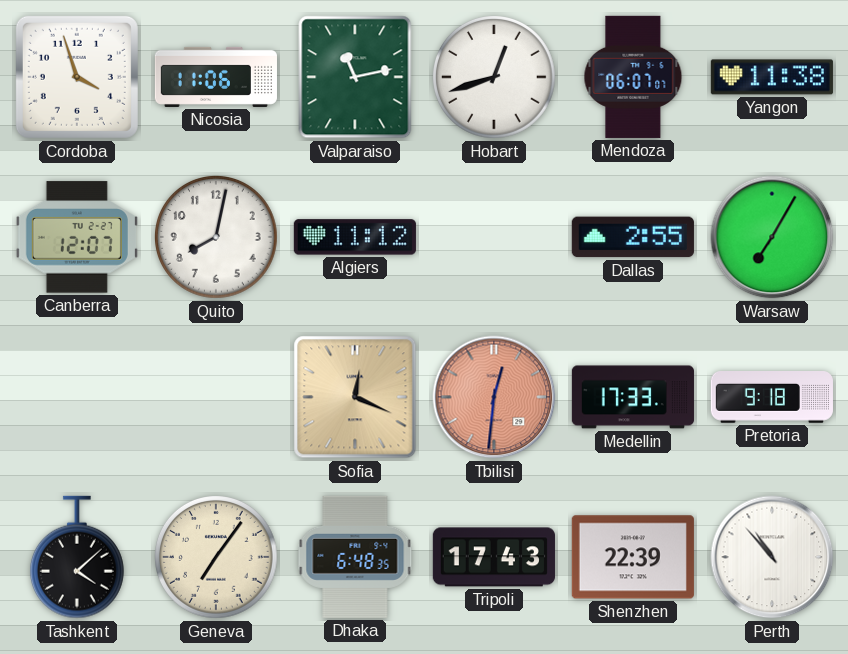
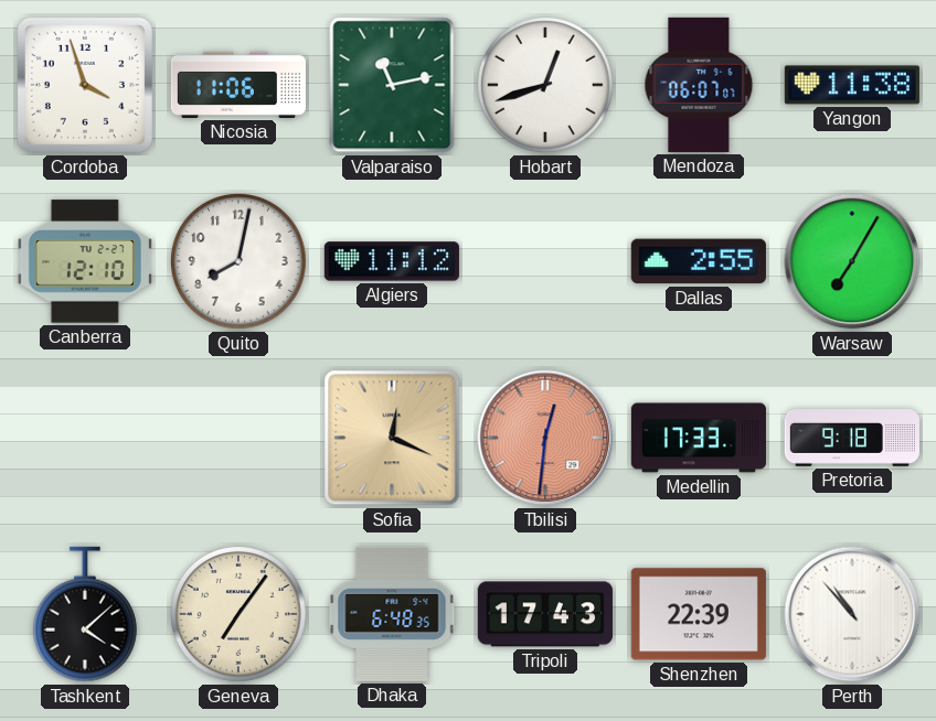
Canberra: 12:07 -> 12:10 (85, 261)
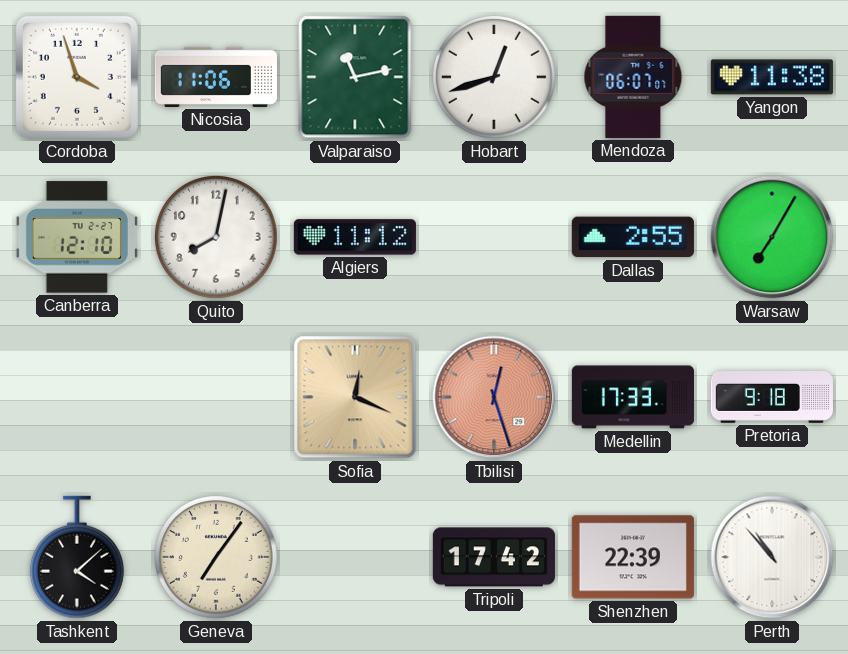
Tbilisi: 12:31 -> 12:27 (494, 397)
Dhaka: 6:48 -> none (392, 614)
Tripoli: 17:43 -> 17:42 (494, 557)
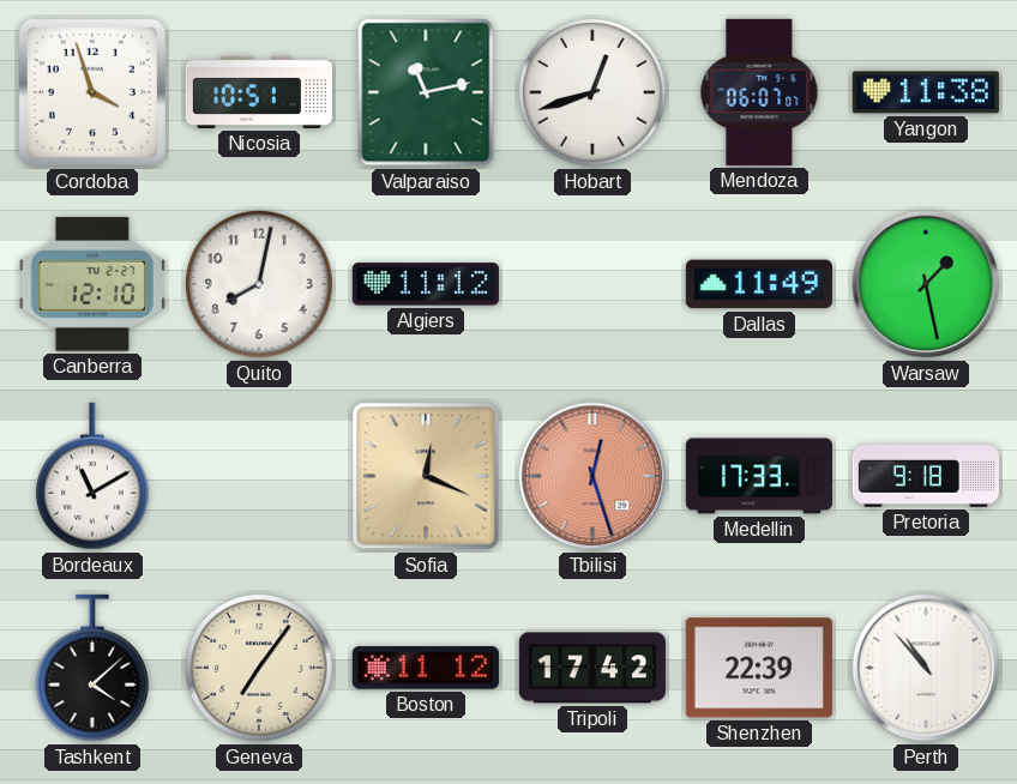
Nicosia: 11:06 -> 10:51 (258, 92)
Dallas: 2:55 -> 11:49 (759, 284)
Warsaw: 7:05 -> 1:28 (926, 284)
Bordeaux: none -> 11:10 (92, 476)
Boston: none -> 11:12 (426, 668)
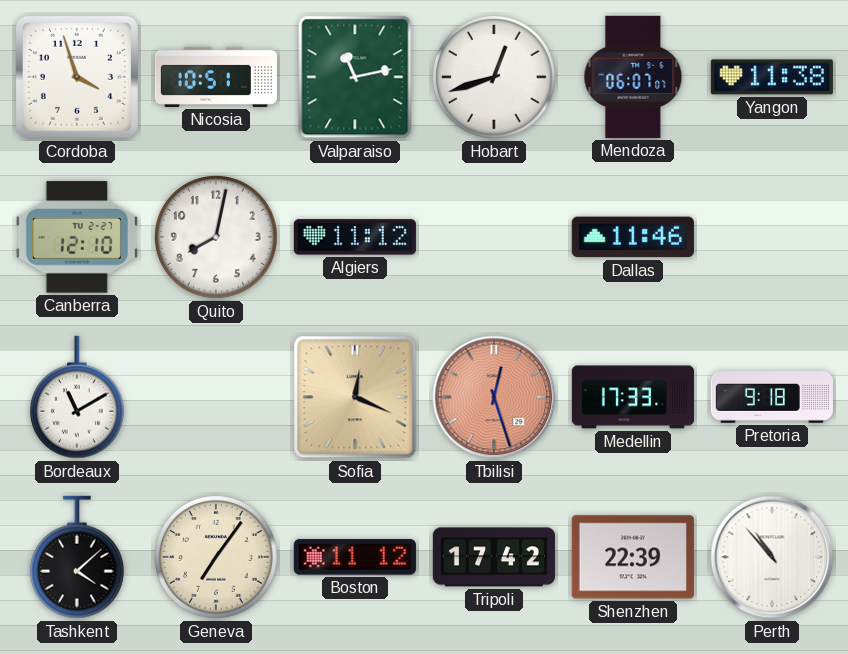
Dallas: 11:49 -> 11:46 (633, 237)
Warsaw: 1:28 -> none (926, 284)
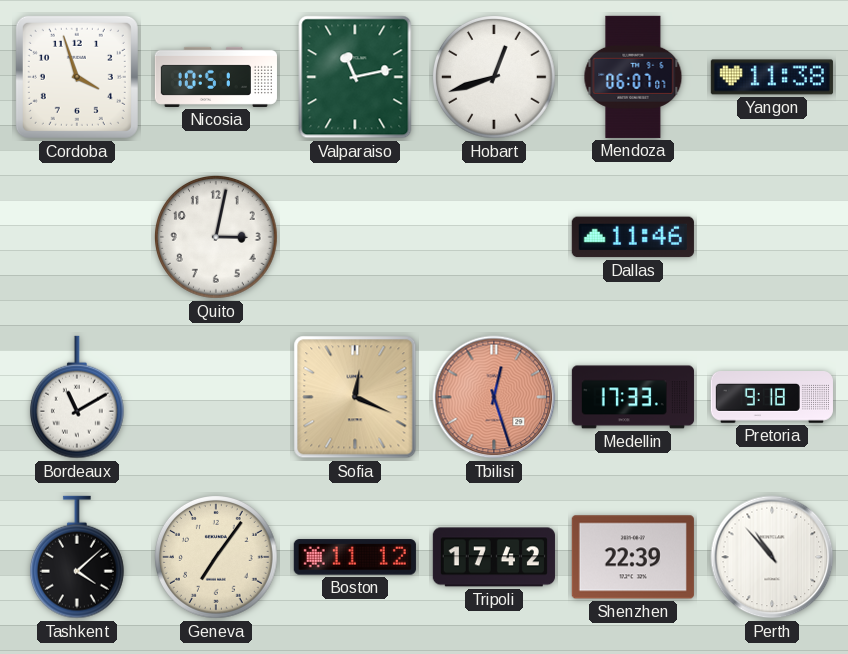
Canberra: 12:10 -> none (77, 237)
Quito: 8:02 -> 3:02 (217, 238)
Algiers: 11:12 -> none (355, 237)
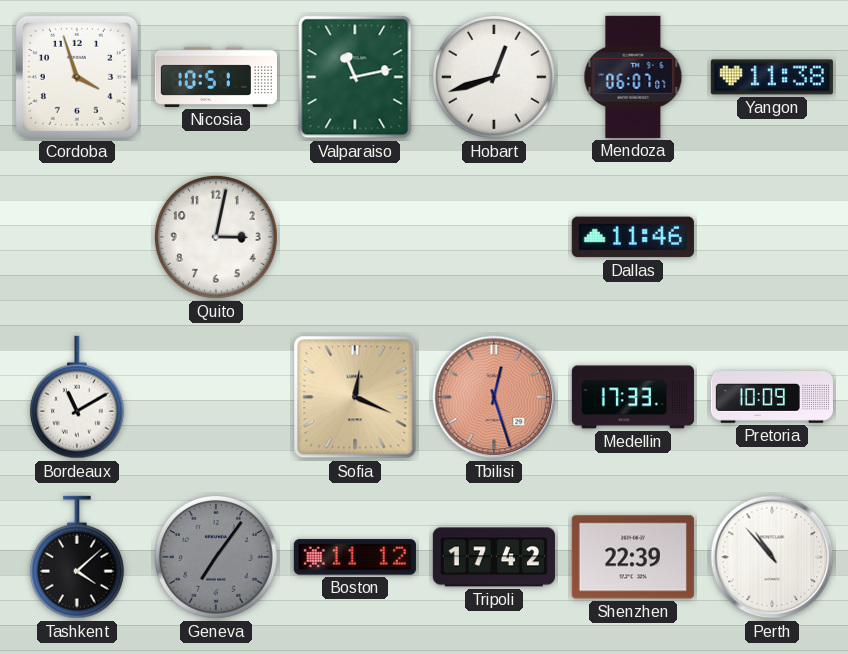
Pretoria: 9:18 -> 10:09 (772, 398)
Geneva dial: cream -> grey (217, 558)
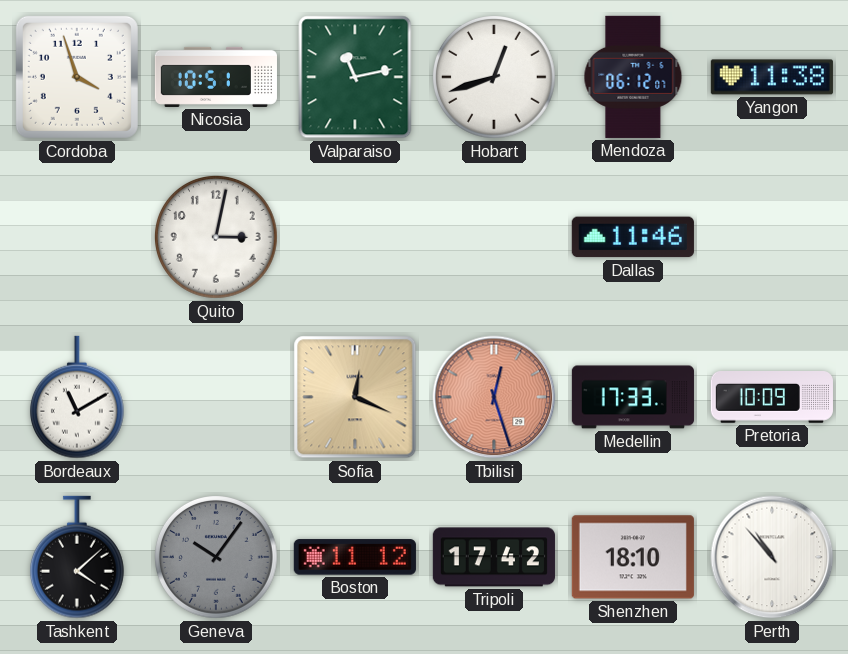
Mendoza: 06:07 -> 06:12 (633, 77)
Geneva: 7:06 -> 10:06 (217, 558)
Shenzhen: 22:39 -> 18:10 (633, 557)
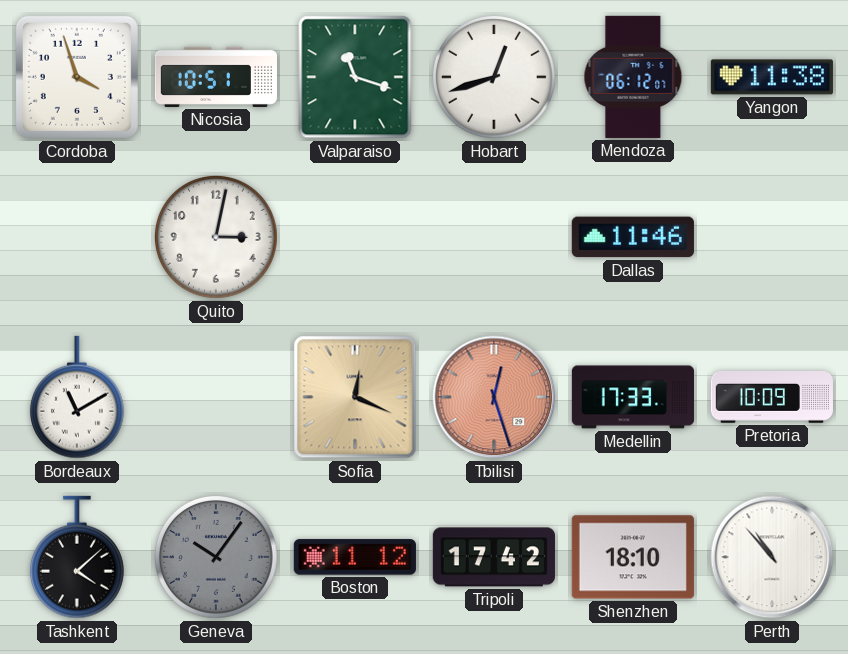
Valparaiso: 11:13 -> 11:18 (355, 77)
